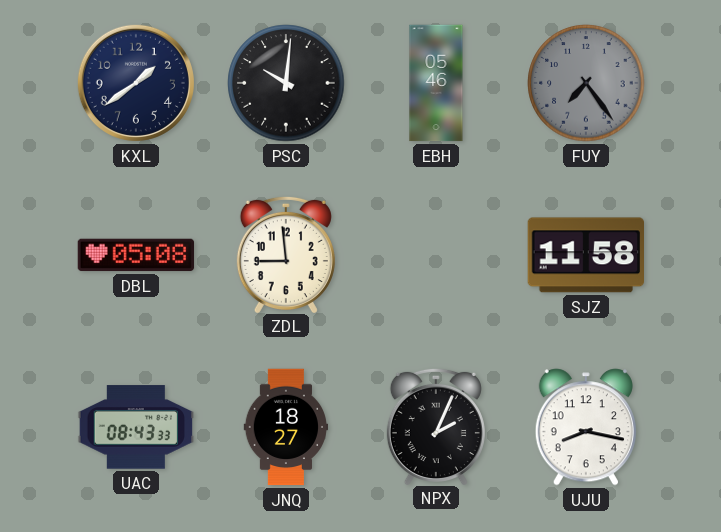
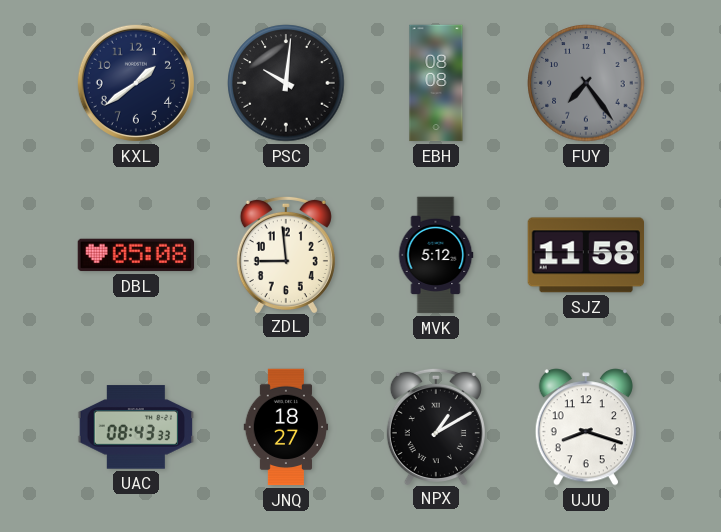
EBH: 05:46 -> 08:08 (436, 83)
MVK: none -> 5:12 (436, 255)
NPX: 2:04 -> 1:10 (436, 426)
UJU: 8:17 -> 8:18 (586, 427)
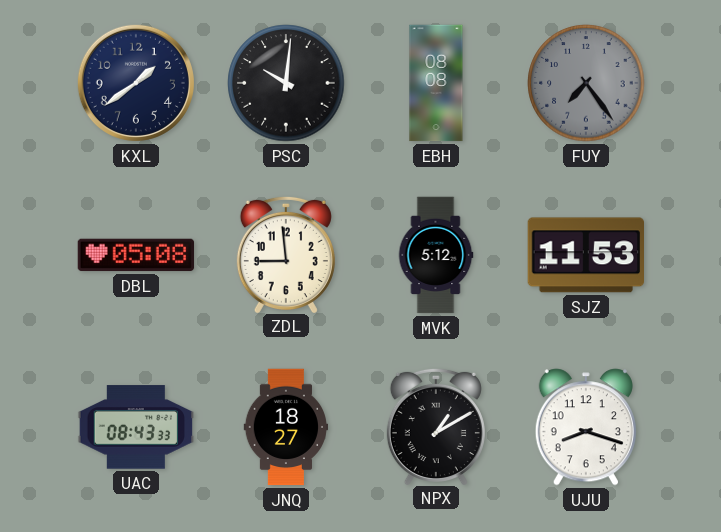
SJZ: 11:58 -> 11:53 (585, 255)
